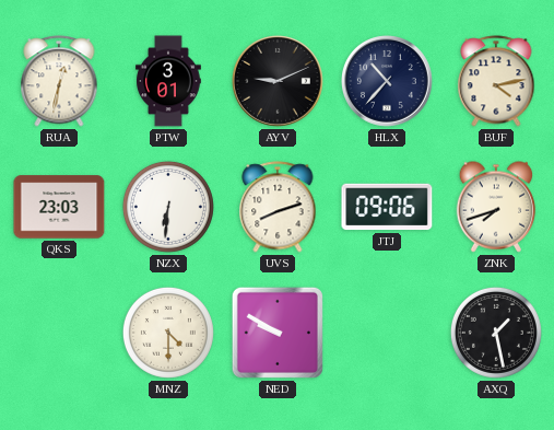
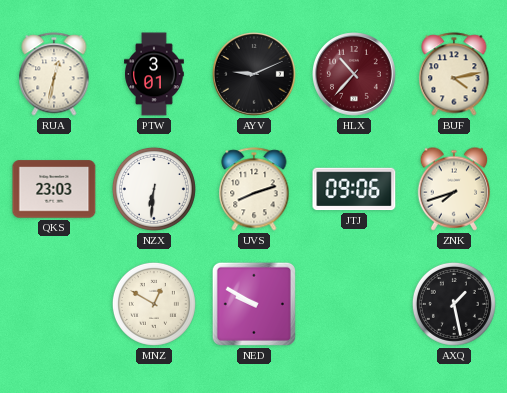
HLX dial: navy -> burgundy (355, 75)
MNZ: 4:30 -> 12:50 (154, 304)
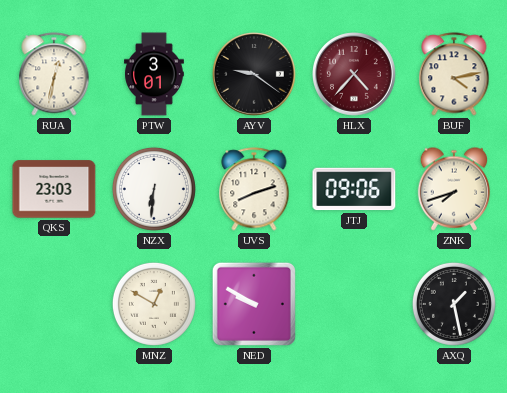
AYV: 9:11 -> 9:21 (255, 75)
HLX: 10:37 -> 4:37 (355, 75)
